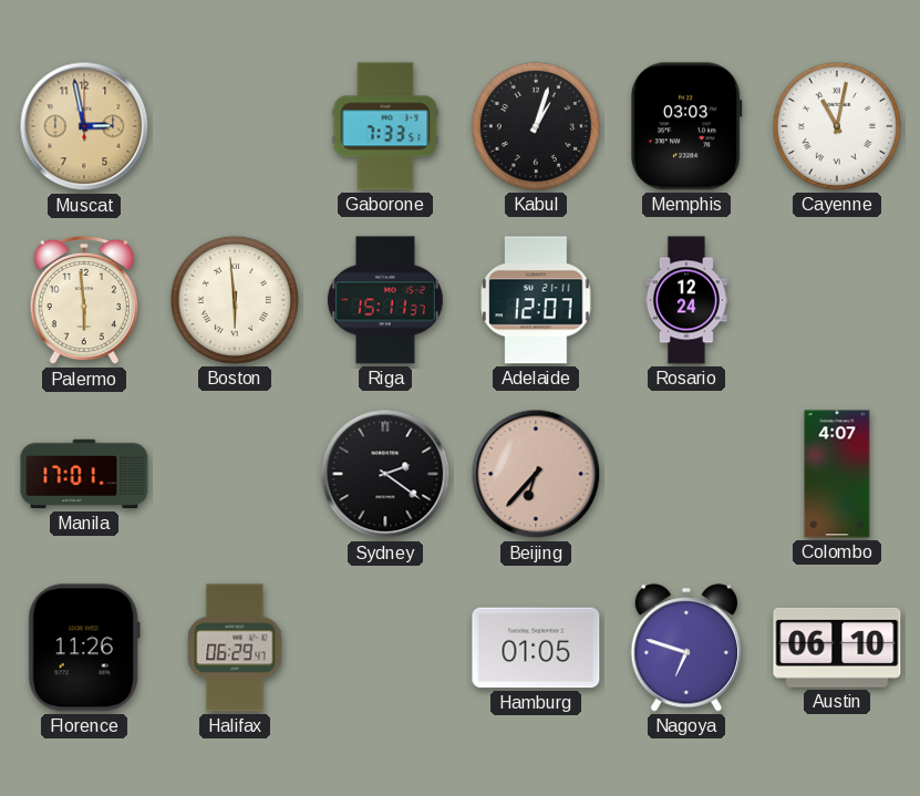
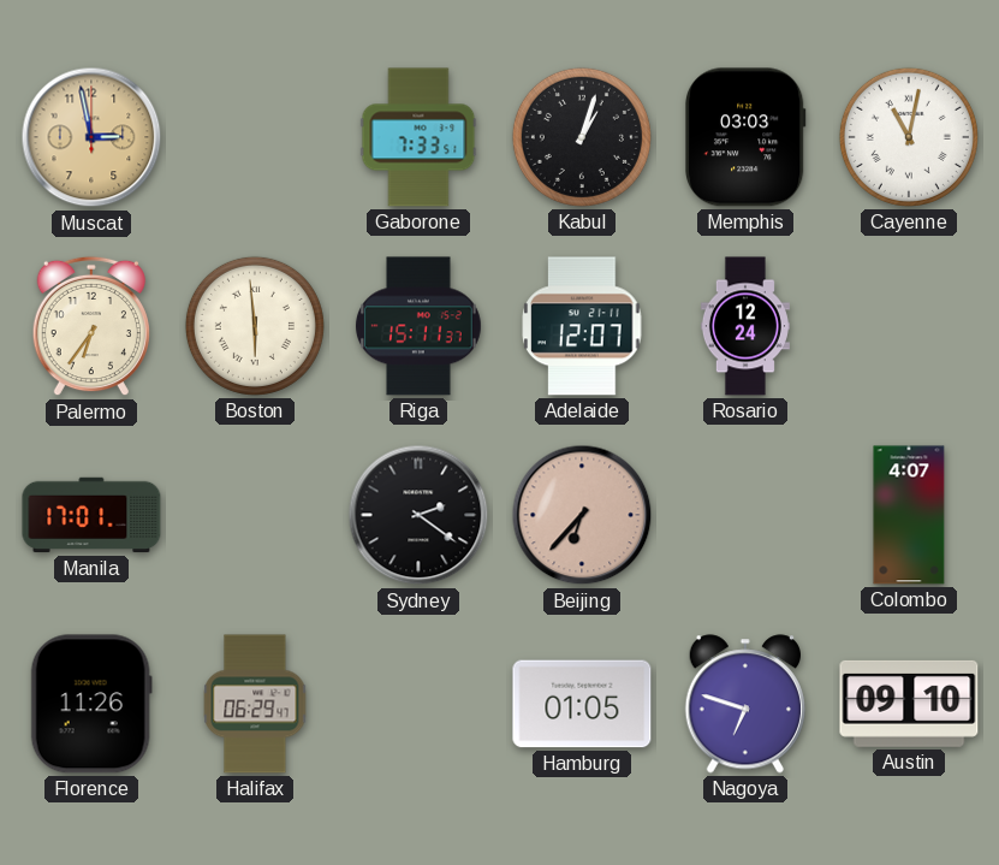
Palermo: 5:59 -> 6:36 (91, 326)
Austin: 06:10 -> 09:10 (909, 704)
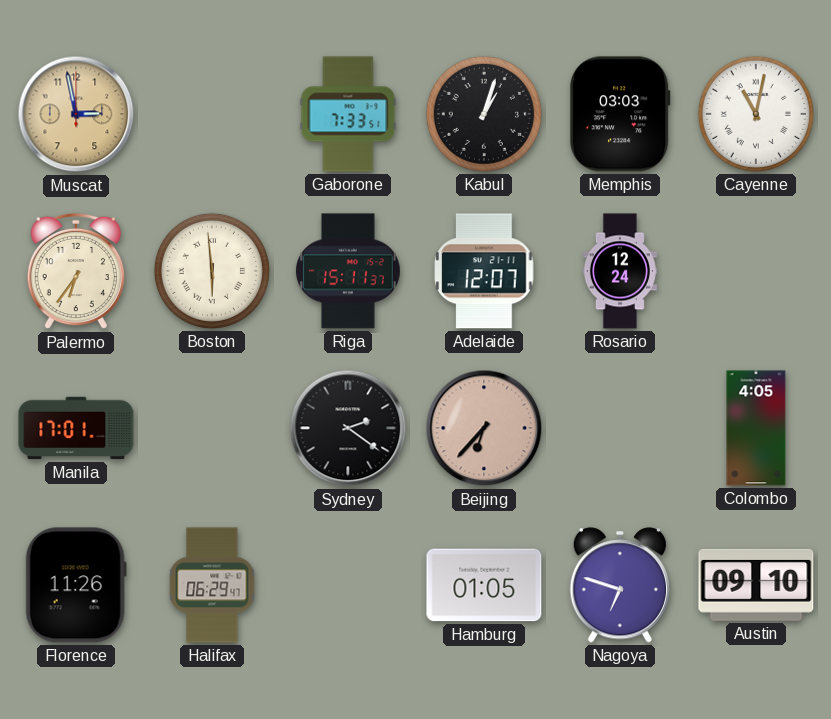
Colombo: 4:07 -> 4:05 (756, 428)
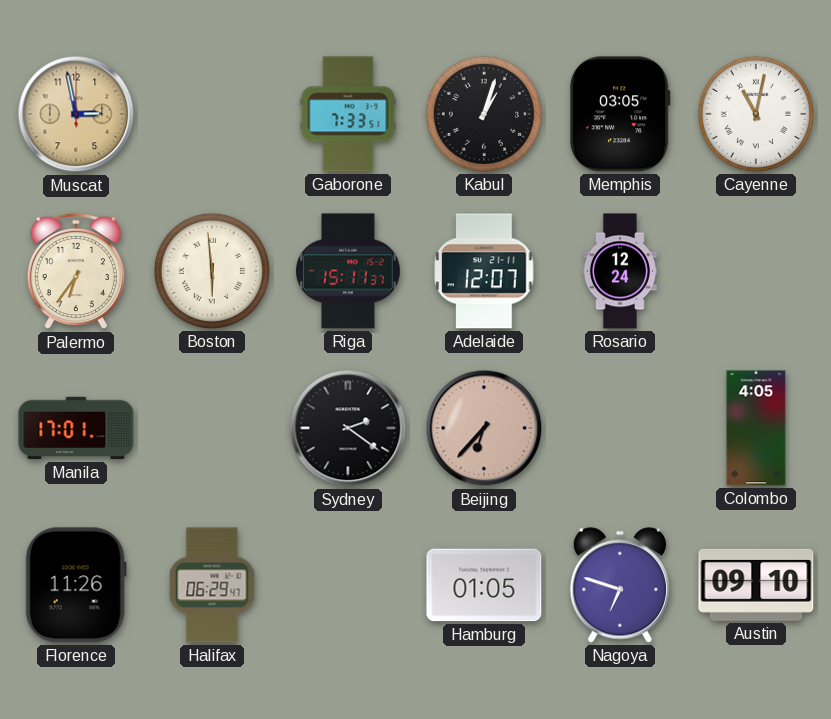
Memphis: 03:03 -> 03:05 (621, 114)
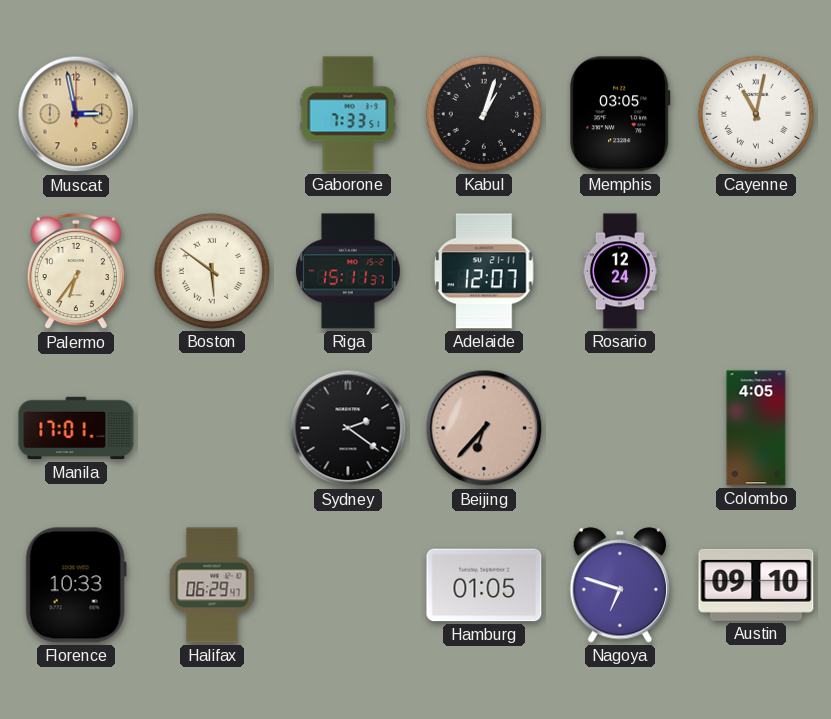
Boston: 5:59 -> 5:51 (212, 271)
Florence: 11:26 -> 10:33 (76, 585)
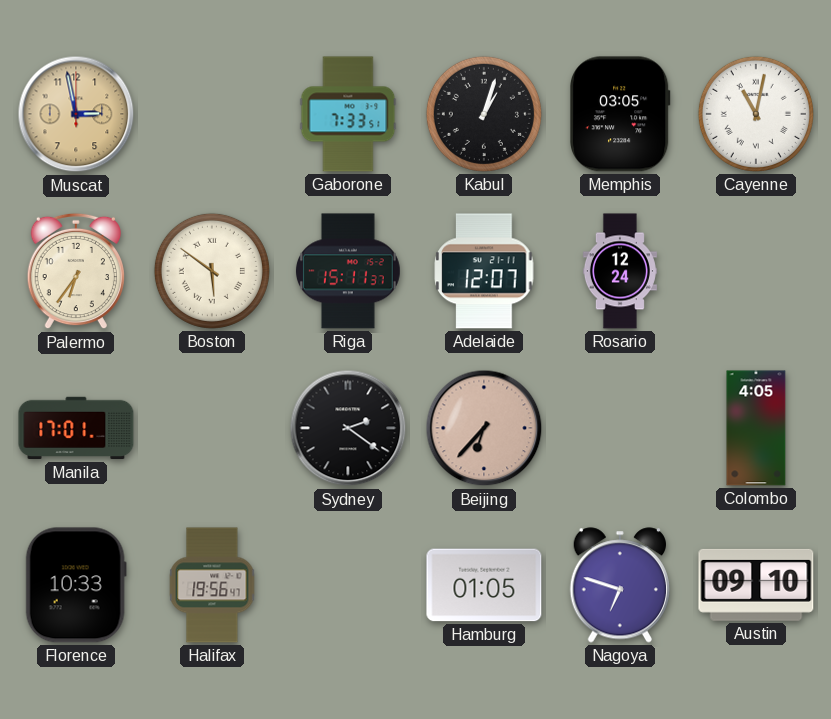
Halifax: 06:29 -> 19:56 (212, 585)
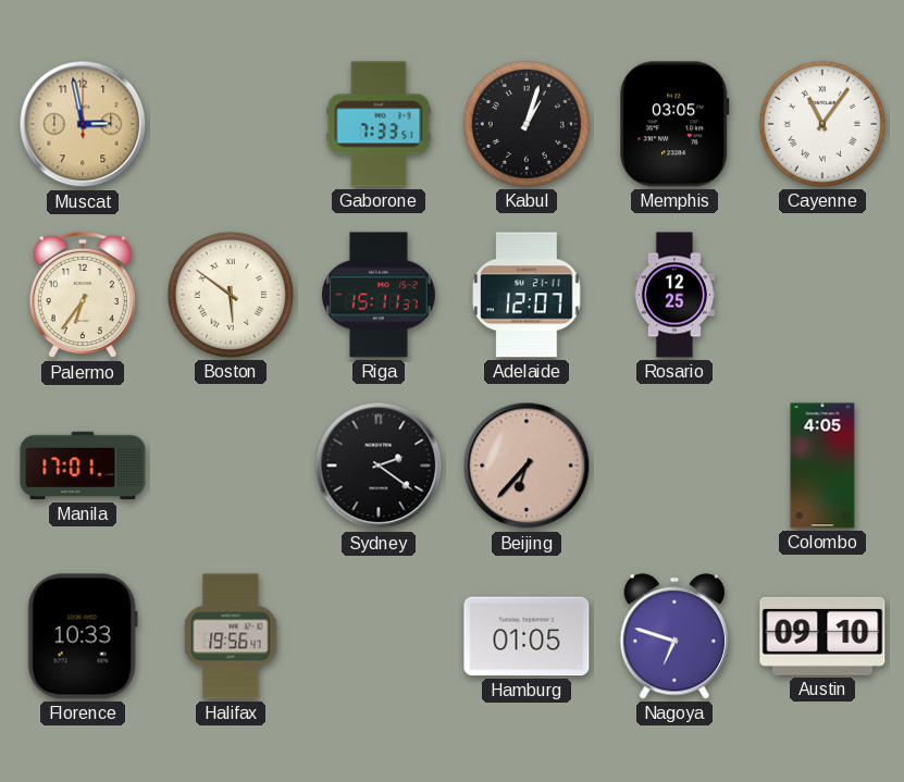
Cayenne: 11:02 -> 11:06 (822, 124)
Rosario: 12:24 -> 12:25 (674, 295)
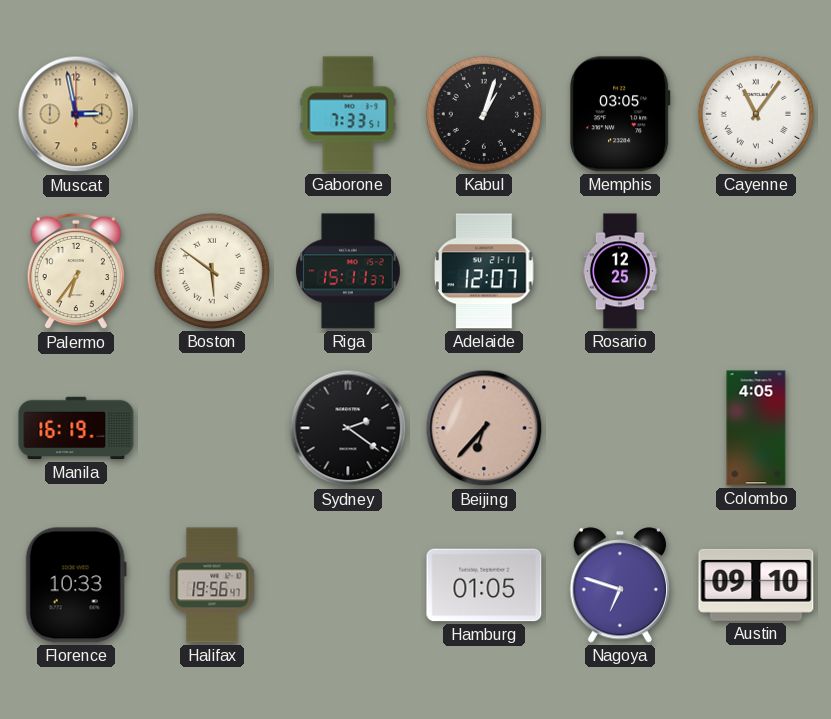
Manila: 17:01 -> 16:19 (76, 428)
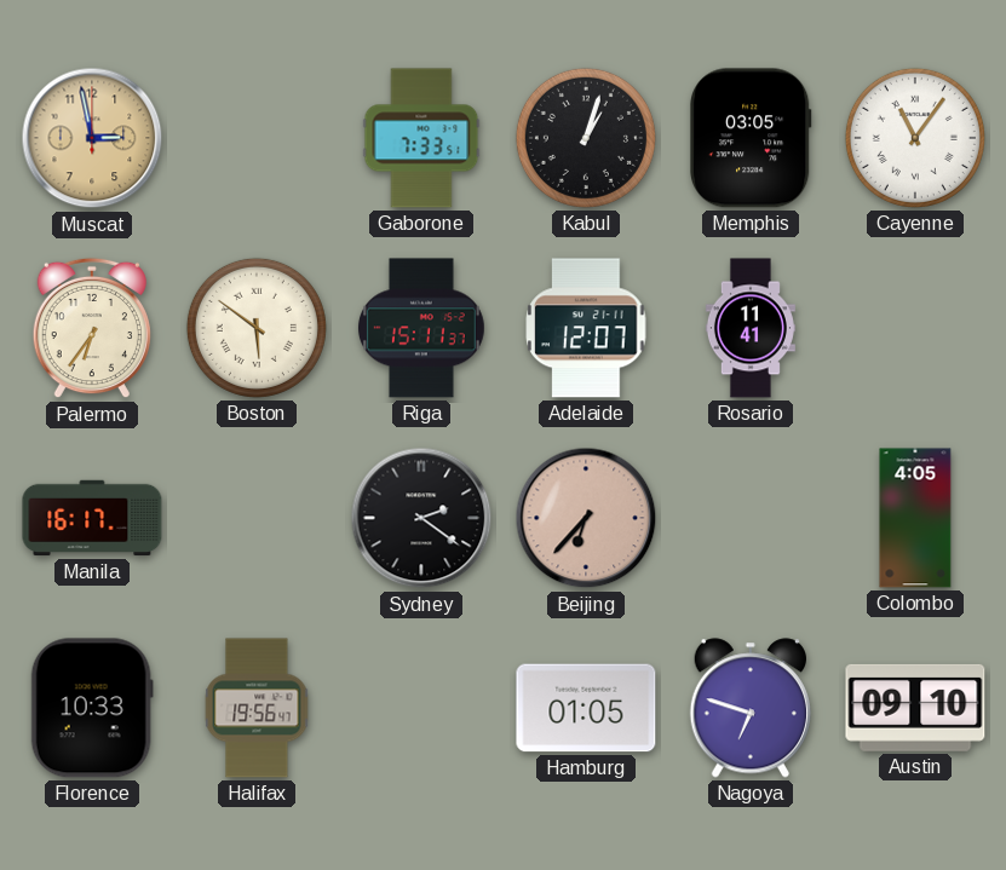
Rosario: 12:25 -> 11:41 (751, 328)
Manila: 16:19 -> 16:17 (92, 518)
